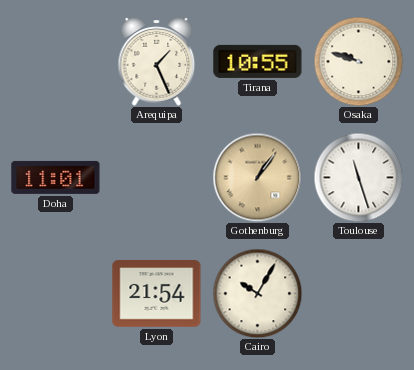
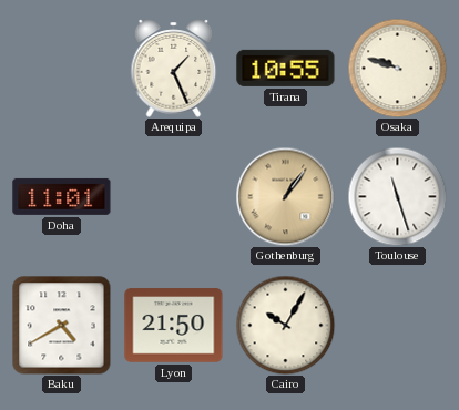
Baku: none -> 4:40 (62, 326)
Lyon: 21:54 -> 21:50 (174, 326)
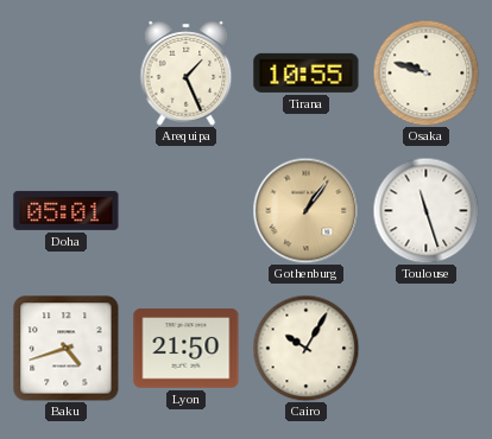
Doha: 11:01 -> 05:01 (67, 210)
Baku: 4:40 -> 4:42 (67, 349)
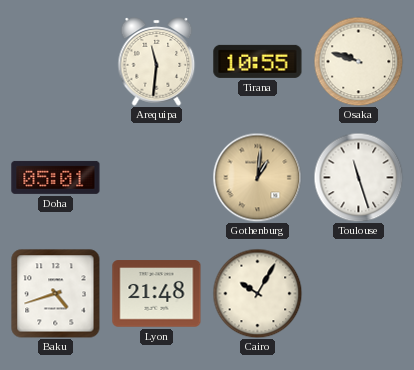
Arequipa: 1:26 -> 11:31 (157, 62)
Gothenburg: 1:06 -> 1:01 (257, 177)
Lyon: 21:50 -> 21:48 (157, 294)
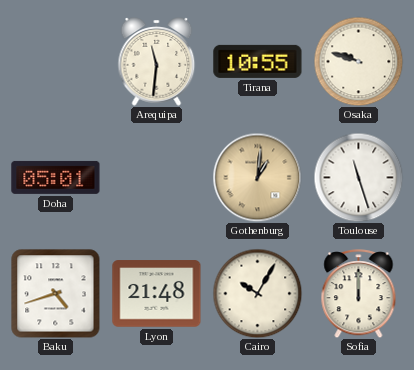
Sofia: none -> 12:00 (359, 294)
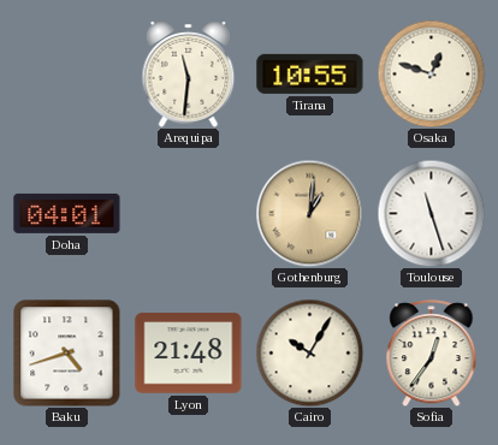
Osaka: 9:48 -> 12:48 (431, 73)
Doha: 05:01 -> 04:01 (67, 213)
Sofia: 12:00 -> 12:36 (432, 354)
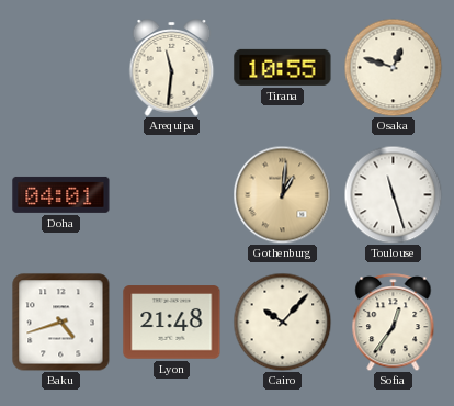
Cairo: 10:05 -> 10:07 (282, 322)
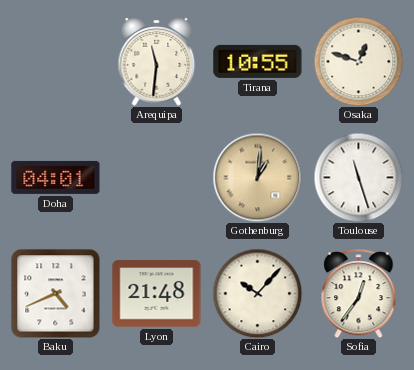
Baku: 4:42 -> 4:41 (56, 294)
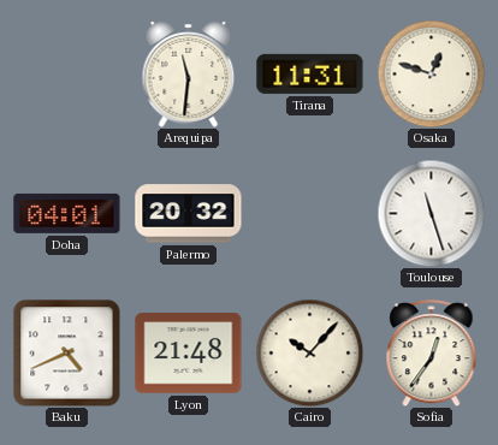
Tirana: 10:55 -> 11:31 (310, 73)
Palermo: none -> 20:32 (189, 214)
Gothenburg: 1:01 -> none (257, 177)
